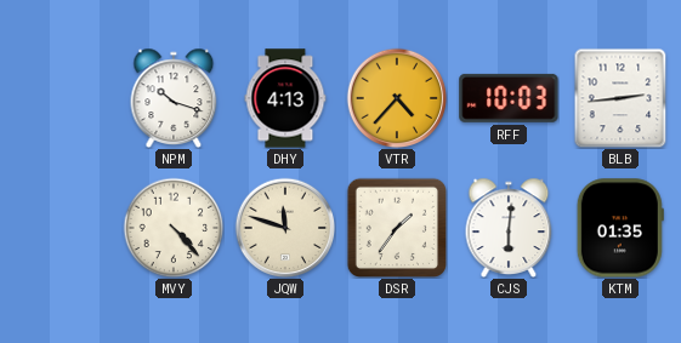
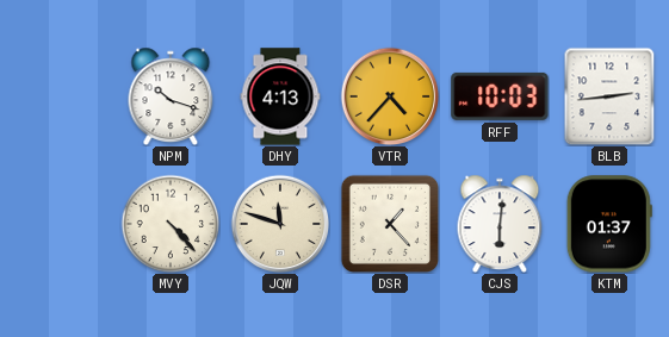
DSR: 1:36 -> 1:23 (389, 223)
KTM: 01:35 -> 01:37 (609, 224)
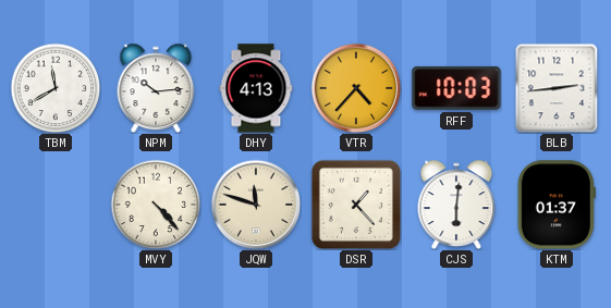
TBM: none -> 11:40 (56, 88)
NPM: 10:18 -> 10:14 (156, 88)
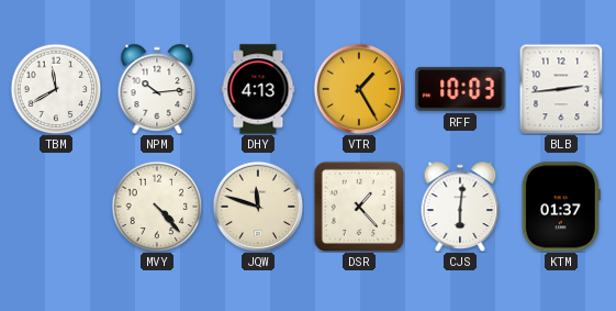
VTR: 4:37 -> 1:25 (359, 89)
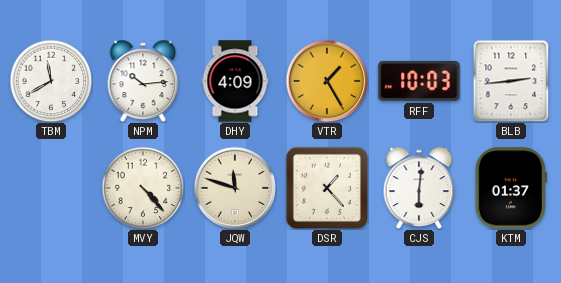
DHY: 4:13 -> 4:09 (235, 81)
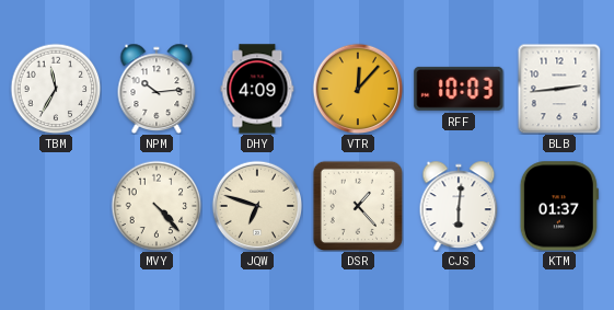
TBM: 11:40 -> 11:35 (56, 89)
VTR: 1:25 -> 12:07 (358, 89)
JQW: 11:48 -> 6:48 (257, 206)
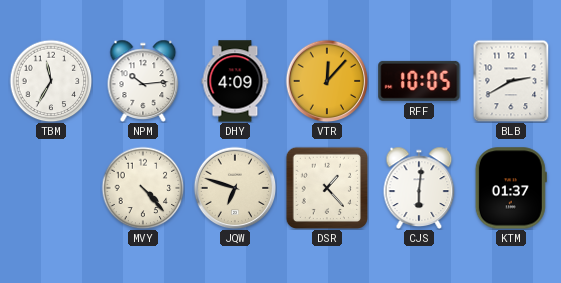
RFF: 10:03 -> 10:05 (419, 81)
BLB: 2:44 -> 2:40 (511, 81)
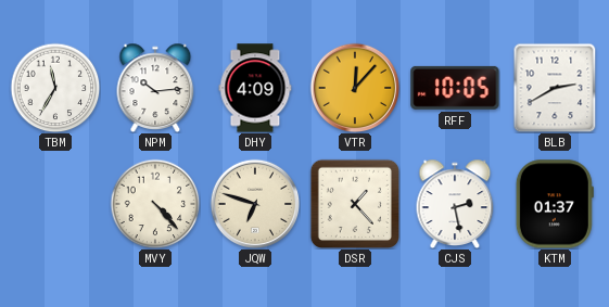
CJS: 6:01 -> 2:28 (455, 204)
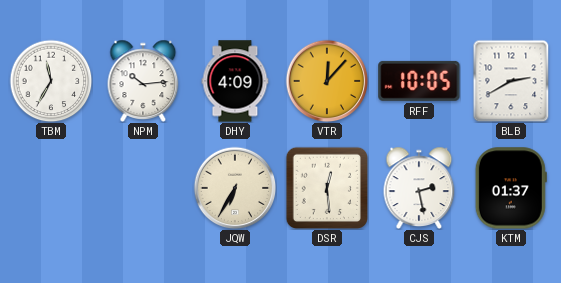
MVY: 4:23 -> none (155, 204)
JQW: 6:48 -> 6:35 (235, 188)
DSR: 1:23 -> 12:29 (326, 187)
